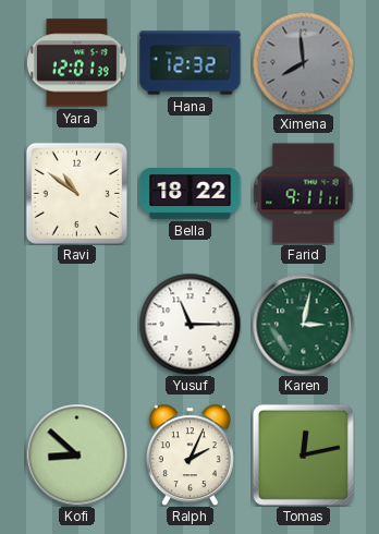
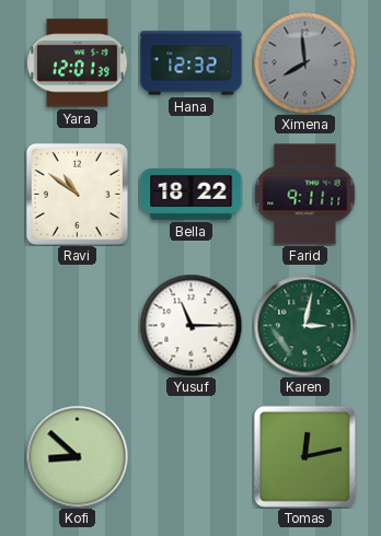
Ralph: 2:04 -> none (189, 454)
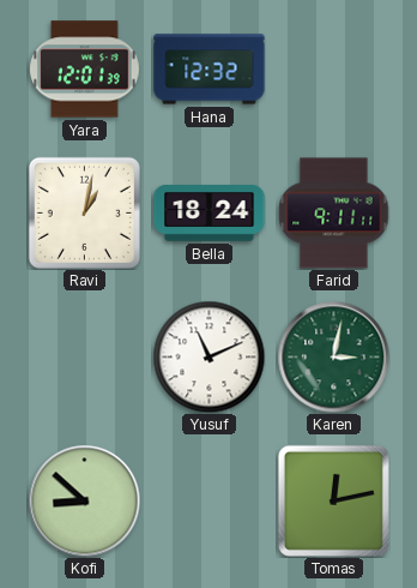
Ximena: 7:59 -> none (304, 62)
Ravi: 10:51 -> 1:02 (84, 212)
Bella: 18:22 -> 18:24 (210, 214)
Yusuf: 11:15 -> 11:11 (208, 356)
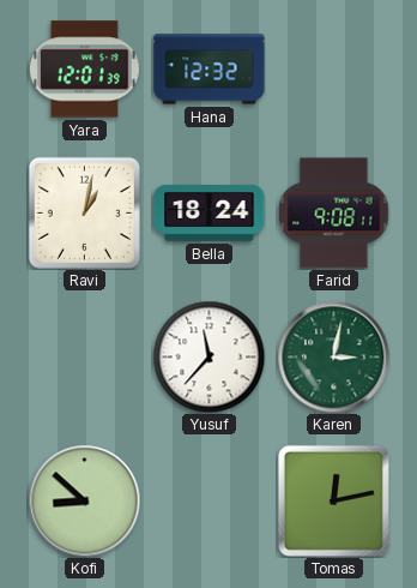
Farid: 9:11 -> 9:08 (334, 214)
Yusuf: 11:11 -> 11:37 (208, 356)
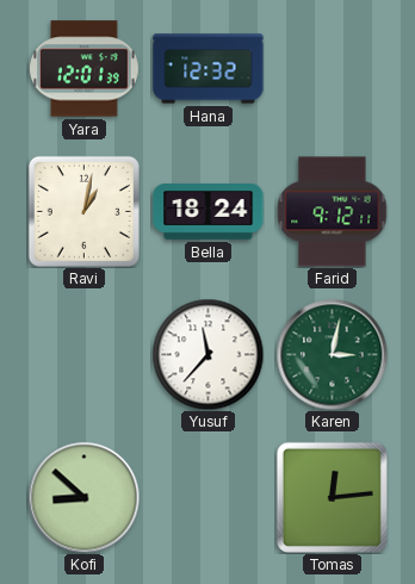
Farid: 9:08 -> 9:12 (333, 212)
Tomas: 12:13 -> 12:14 (332, 497)
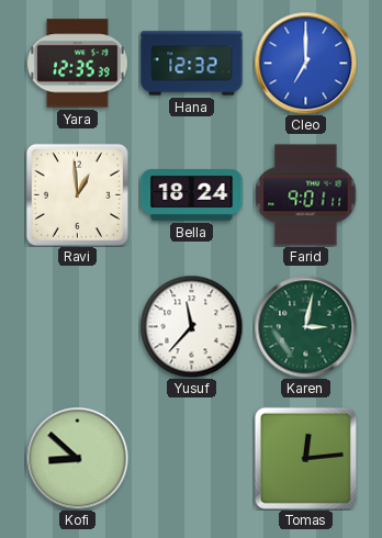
Yara: 12:01 -> 12:35 (78, 64)
Cleo: none -> 7:00 (305, 63)
Ravi: 1:02 -> 12:59 (77, 194)
Farid: 9:12 -> 9:01 (306, 195)
